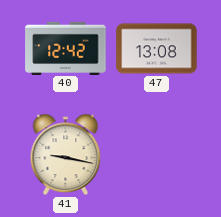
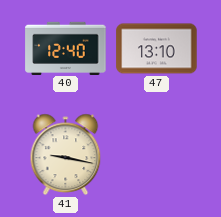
40: 12:42 -> 12:40 (66, 48)
47: 13:08 -> 13:10 (157, 49)
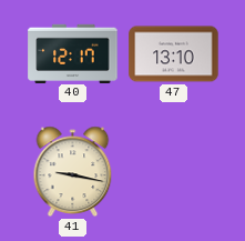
40: 12:40 -> 12:17 (73, 53)
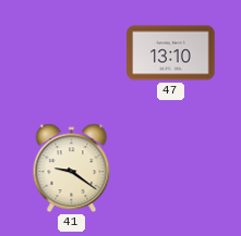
40: 12:17 -> none (73, 53)
41: 9:17 -> 9:21 (72, 169)
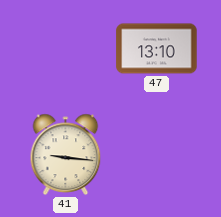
41: 9:21 -> 9:16 (66, 155)
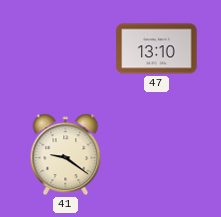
41: 9:16 -> 9:21 (66, 155)
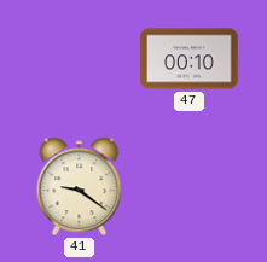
47: 13:10 -> 00:10 (190, 59)
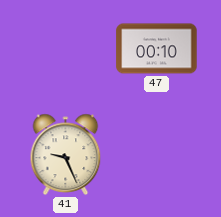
41: 9:21 -> 9:26 (66, 155)
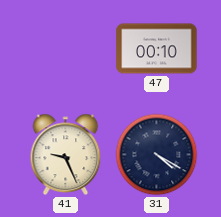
31: none -> 4:20 (157, 155)
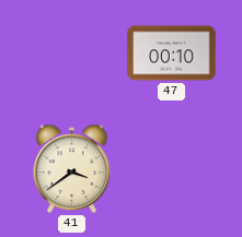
41: 9:26 -> 3:39 (72, 169)
31: 4:20 -> none (157, 155)
